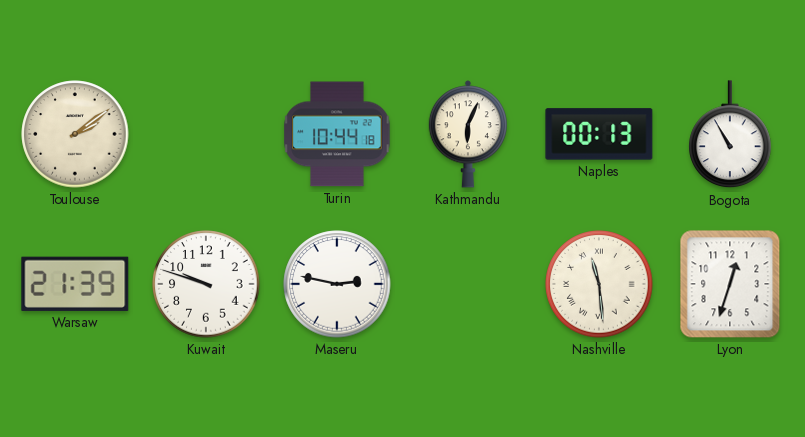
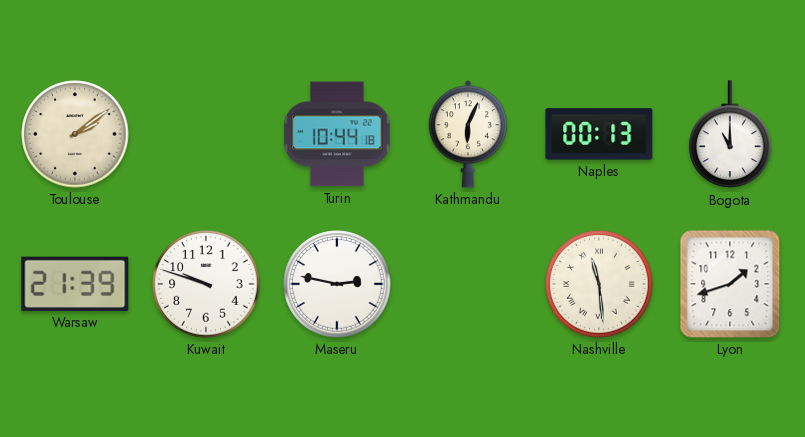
Bogota: 10:55 -> 11:00 (730, 135)
Lyon: 12:33 -> 1:42 (730, 284)
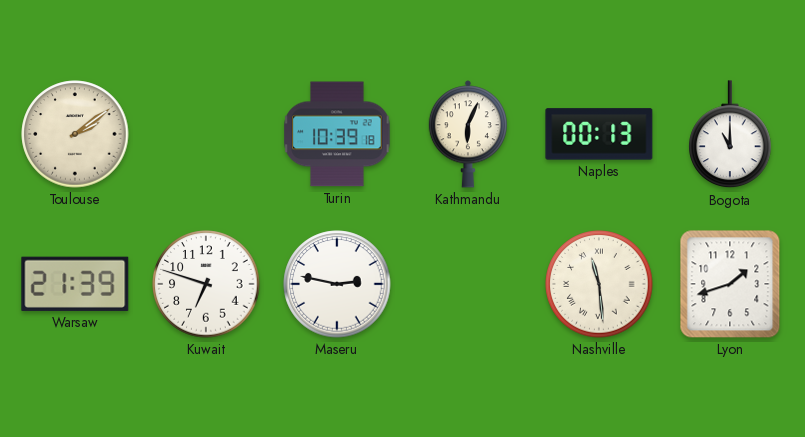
Turin: 10:44 -> 10:39 (337, 134)
Kuwait: 9:48 -> 6:48 (206, 284)
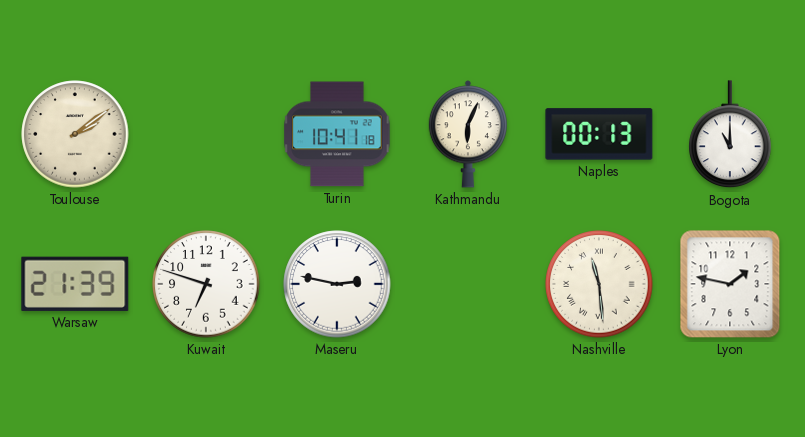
Turin: 10:39 -> 10:41 (337, 134)
Lyon: 1:42 -> 1:47 (730, 284)
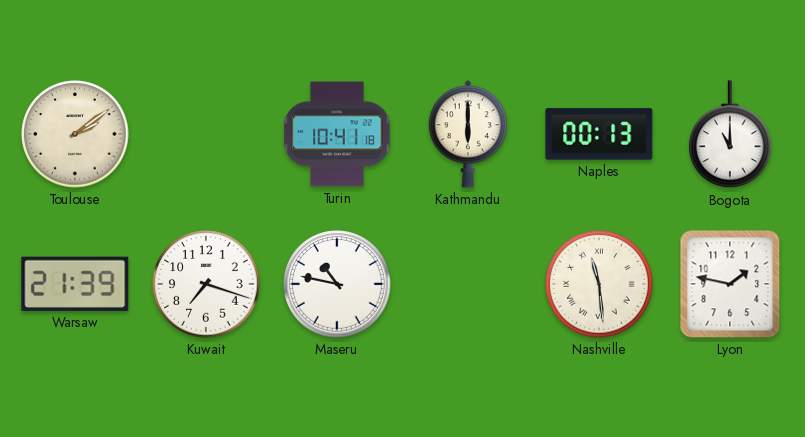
Kathmandu: 6:04 -> 6:00 (468, 134)
Kuwait: 6:48 -> 7:18 (206, 284)
Maseru: 2:47 -> 10:47 (337, 284)
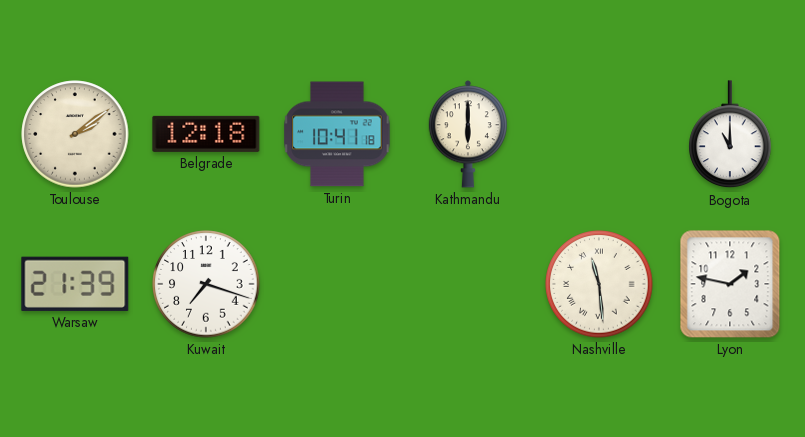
Belgrade: none -> 12:18 (206, 134)
Naples: 00:13 -> none (599, 134)
Maseru: 10:47 -> none (337, 284)
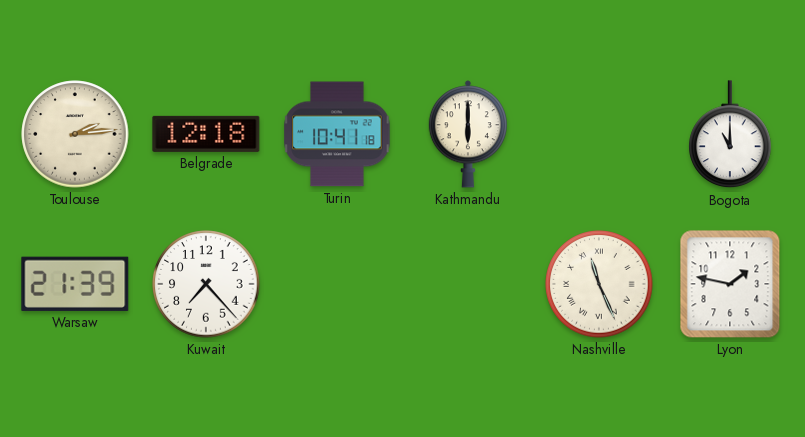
Toulouse: 2:09 -> 2:14 (75, 134)
Kuwait: 7:18 -> 7:23 (206, 284)
Nashville: 11:29 -> 11:26 (599, 284)
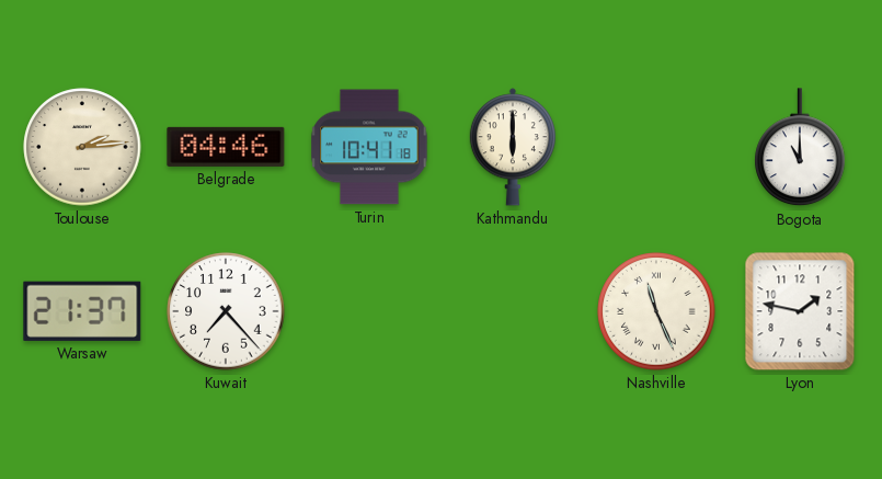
Belgrade: 12:18 -> 04:46 (226, 147)
Warsaw: 21:39 -> 21:37 (82, 311)
